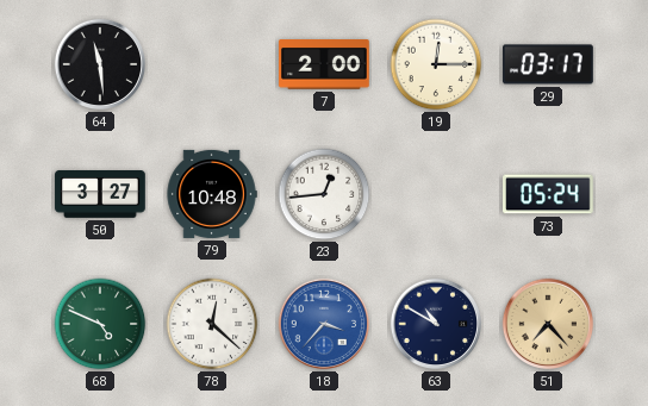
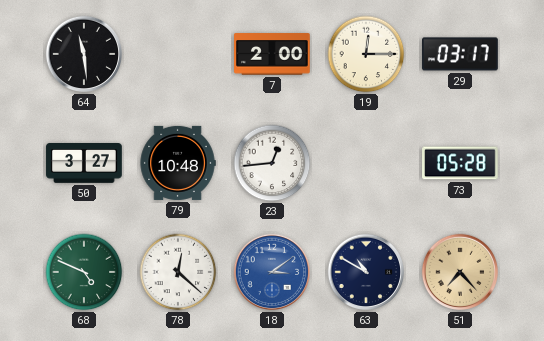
73: 05:24 -> 05:28 (460, 163)
18: 3:37 -> 3:09 (272, 272)
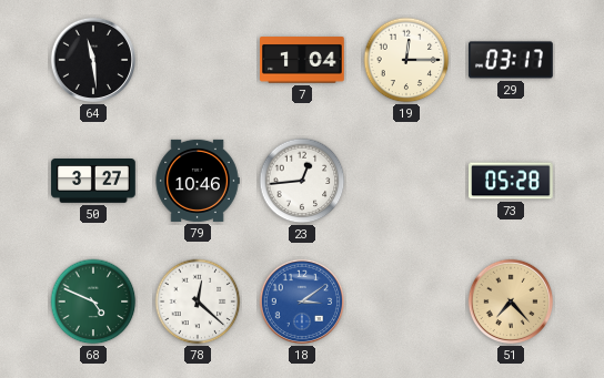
7: 2:00 -> 1:04 (303, 60)
79: 10:48 -> 10:46 (198, 181)
63: 10:50 -> none (366, 272)
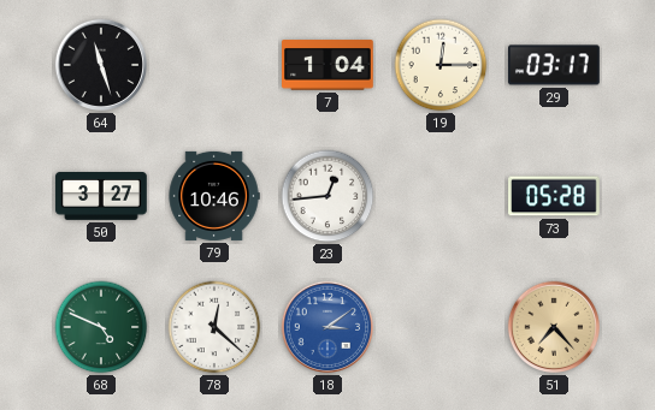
64: 11:29 -> 11:27 (101, 65)
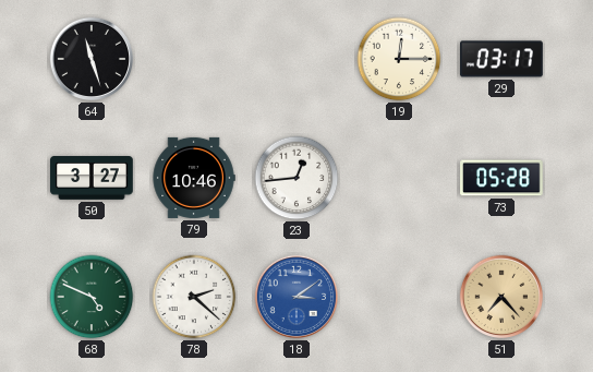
7: 1:04 -> none (329, 65)
78: 12:22 -> 2:22 (194, 297)
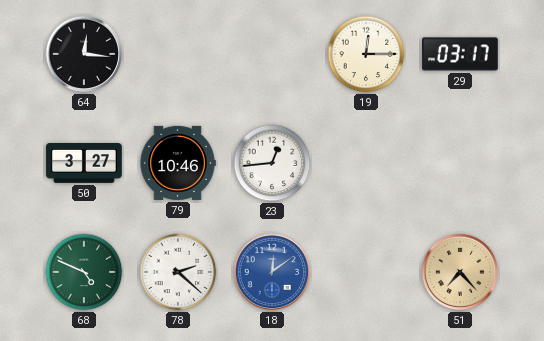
64: 11:27 -> 12:16 (84, 54)
73: 05:28 -> none (501, 178)
18: 3:09 -> 12:09 (272, 272)
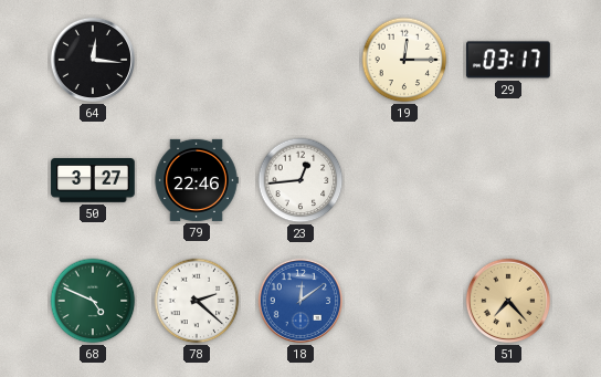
79: 10:46 -> 22:46 (197, 180)
